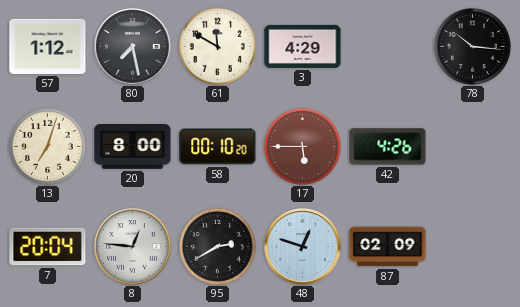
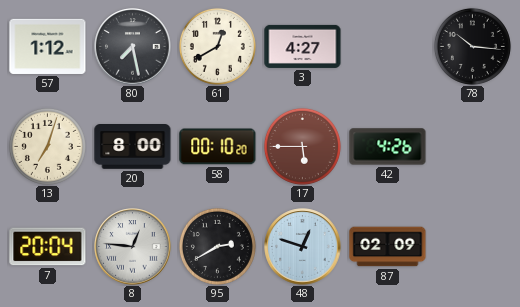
61: 11:50 -> 12:40 (217, 46)
3: 4:29 -> 4:27 (303, 46)
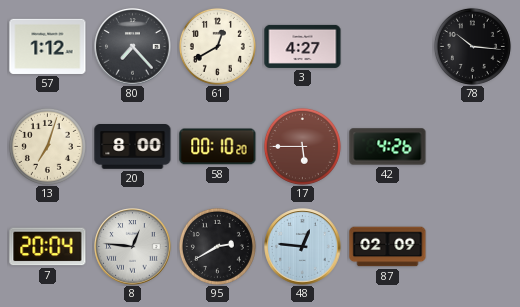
80: 7:28 -> 7:23 (133, 47)
48: 12:48 -> 12:46 (303, 247)
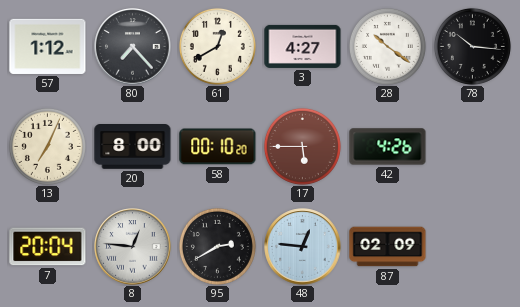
28: none -> 10:21 (387, 46)
13: 7:03 -> 7:04 (47, 146)
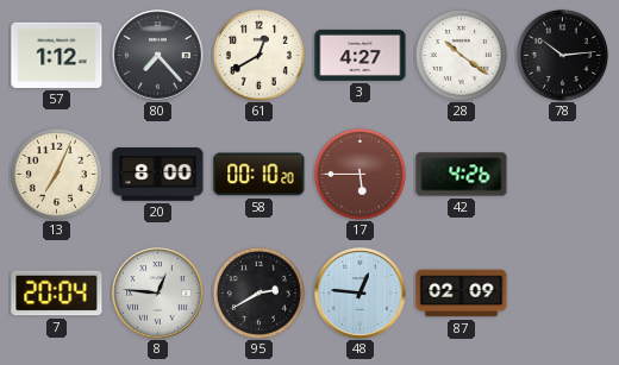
78: 10:16 -> 10:14 (562, 55)
